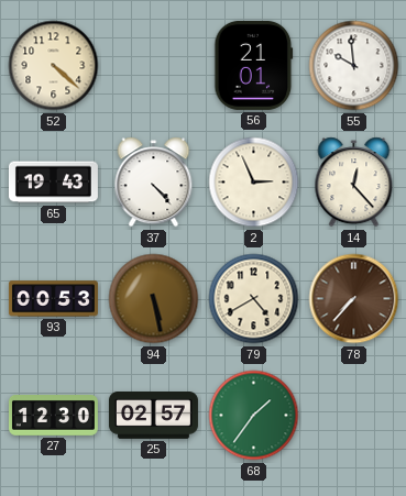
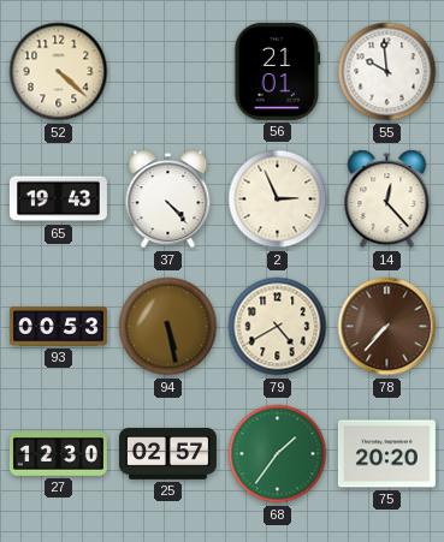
75: none -> 20:20 (386, 454)
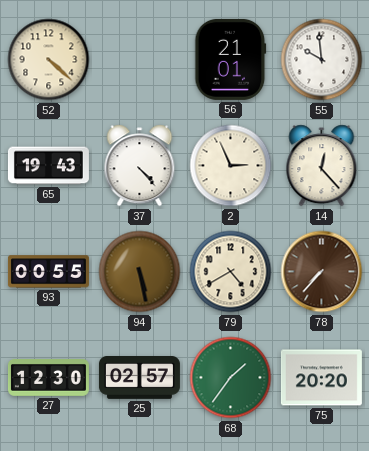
93: 00:53 -> 00:55 (48, 272)
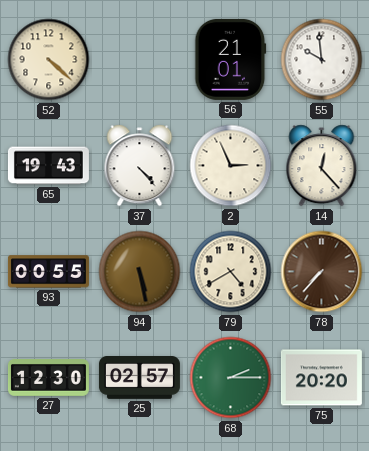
68: 1:36 -> 2:15 (231, 378)
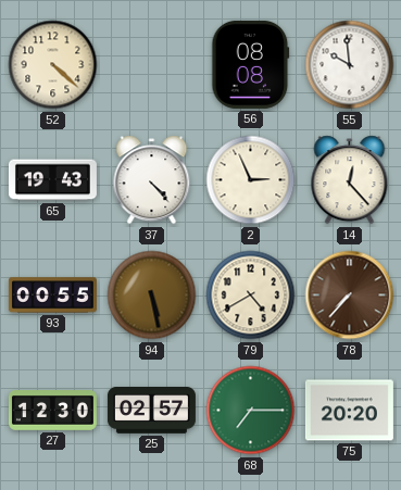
56: 21:01 -> 08:08 (251, 64)
68: 2:15 -> 7:15 (251, 411)
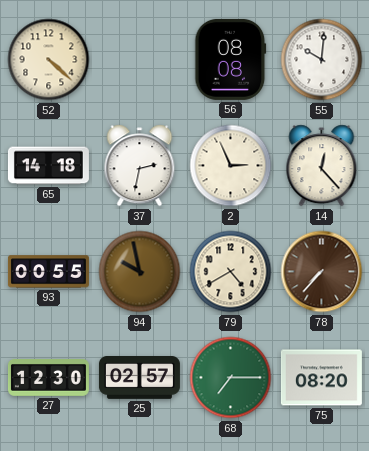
55: 9:59 -> 10:01 (322, 60)
65: 19:43 -> 14:18 (48, 166)
37: 4:23 -> 2:32 (140, 166)
94: 5:28 -> 9:58 (140, 272)
75: 20:20 -> 08:20 (321, 378)
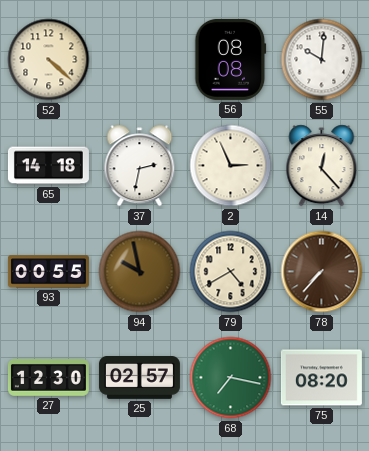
68: 7:15 -> 7:17 (231, 378)
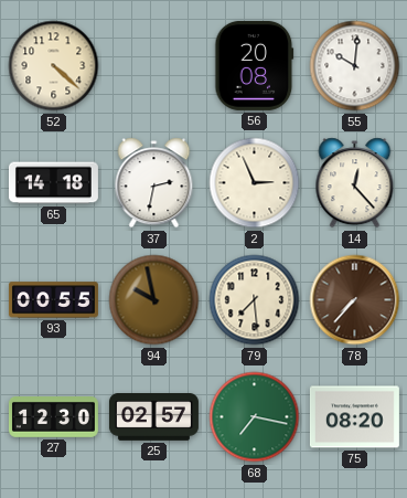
56: 08:08 -> 20:08 (255, 65)
79: 4:40 -> 7:29 (255, 300)
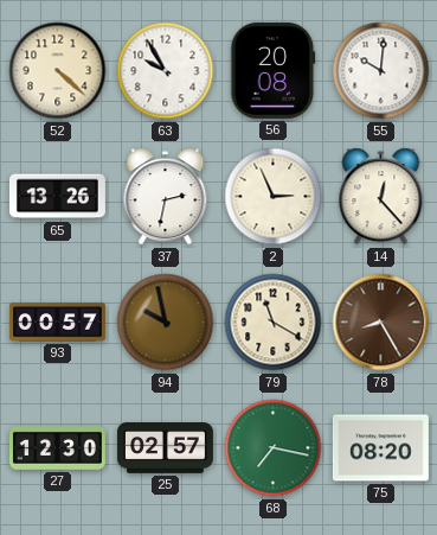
63: none -> 9:55 (166, 71)
65: 14:18 -> 13:26 (57, 197)
93: 00:55 -> 00:57 (57, 323)
79: 7:29 -> 11:20 (274, 323)
78: 7:37 -> 8:25 (381, 323)
